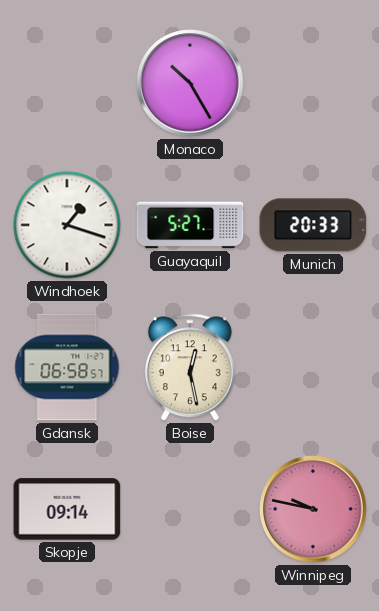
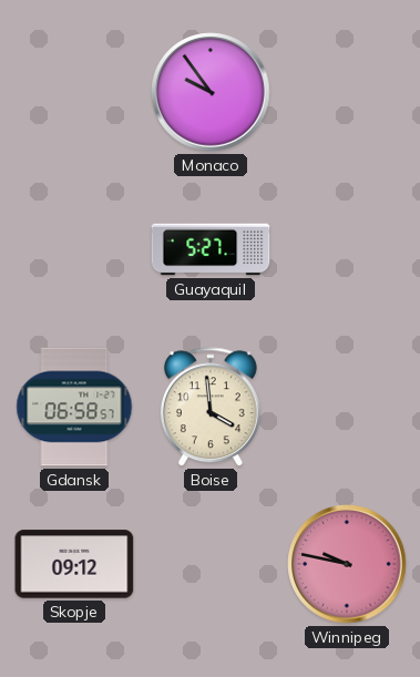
Monaco: 10:25 -> 9:54 (211, 92)
Windhoek: 1:18 -> none (67, 225)
Munich: 20:33 -> none (313, 225)
Boise: 12:28 -> 3:59 (211, 408)
Skopje: 09:14 -> 09:12 (74, 564)
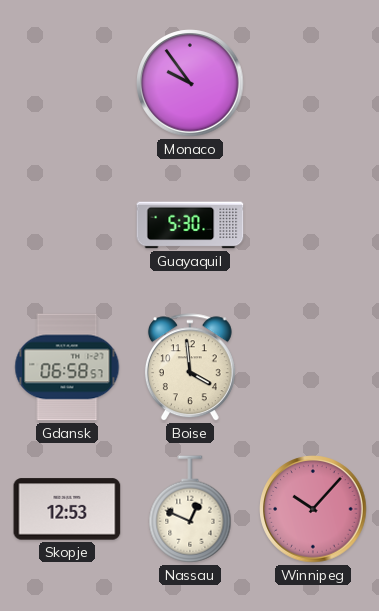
Guayaquil: 5:27 -> 5:30 (190, 225)
Skopje: 09:12 -> 12:53 (67, 509)
Nassau: none -> 12:49 (190, 509)
Winnipeg: 9:47 -> 10:07 (313, 509)
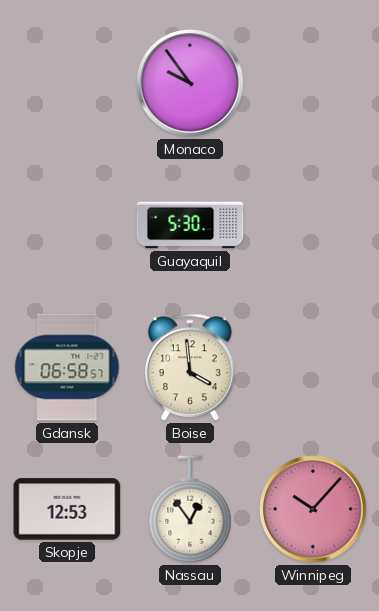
Nassau: 12:49 -> 12:54 (190, 509)
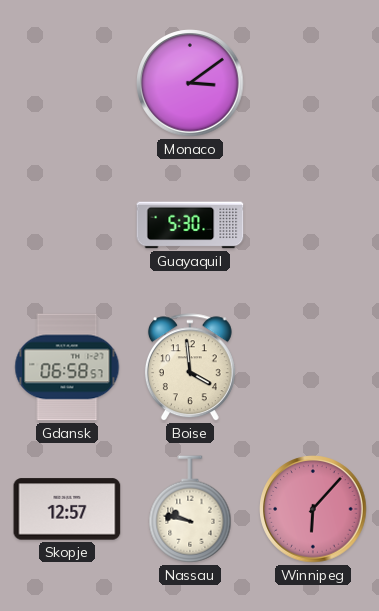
Monaco: 9:54 -> 3:09 (190, 83)
Skopje: 12:53 -> 12:57 (67, 509)
Nassau: 12:54 -> 9:47 (190, 509)
Winnipeg: 10:07 -> 6:07 (313, 509)
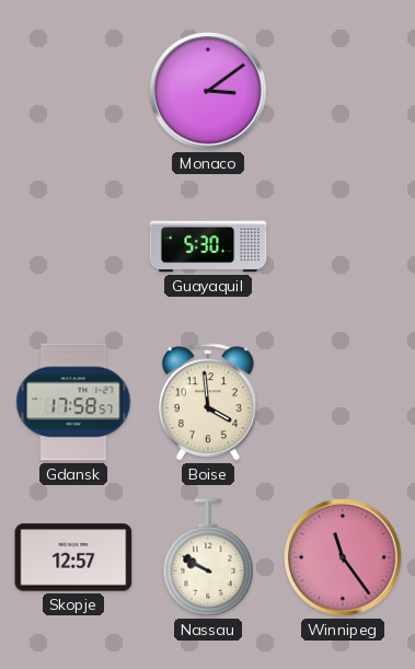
Gdansk: 06:58 -> 17:58 (73, 402)
Nassau: 9:47 -> 9:50 (208, 557)
Winnipeg: 6:07 -> 11:24 (343, 557)
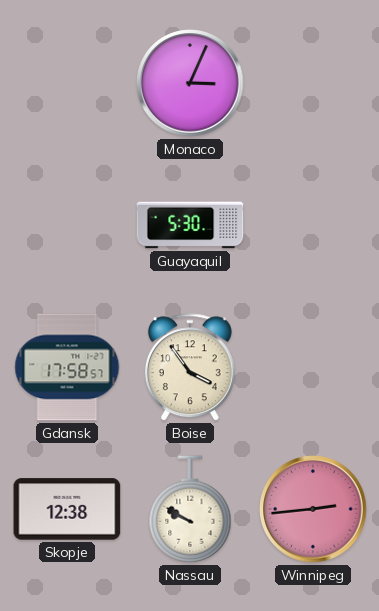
Monaco: 3:09 -> 3:04 (190, 83)
Boise: 3:59 -> 3:54 (190, 368)
Skopje: 12:57 -> 12:38 (67, 509)
Winnipeg: 11:24 -> 2:44 (313, 509)
